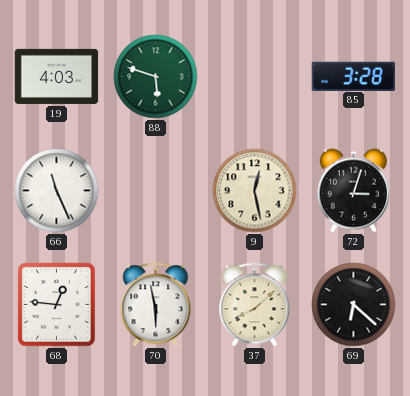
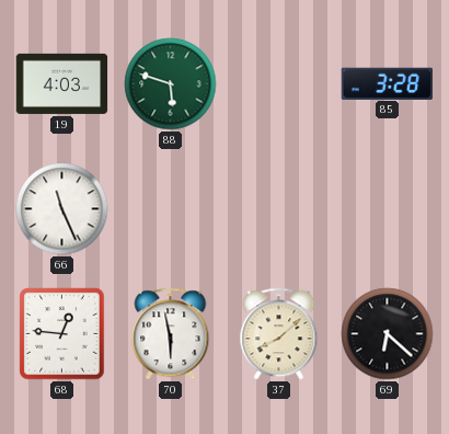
9: 12:28 -> none (255, 191)
72: 3:03 -> none (353, 191)
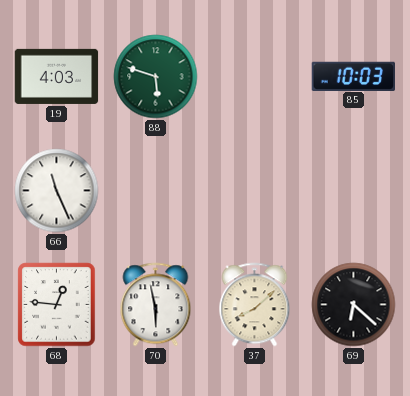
85: 3:28 -> 10:03 (354, 76)
